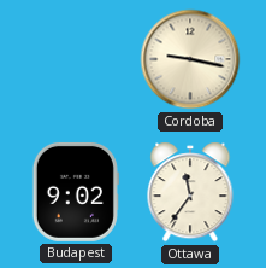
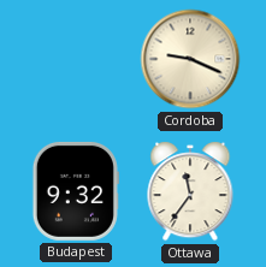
Cordoba: 9:17 -> 9:19 (190, 59)
Budapest: 9:02 -> 9:32 (76, 191)
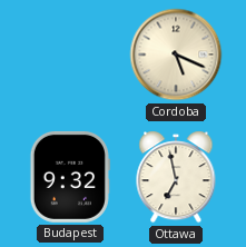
Cordoba: 9:19 -> 5:19 (176, 55)
Ottawa: 11:36 -> 6:58 (176, 177)
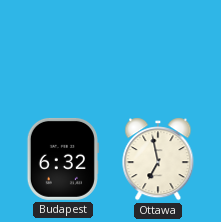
Cordoba: 5:19 -> none (176, 55)
Budapest: 9:32 -> 6:32 (63, 159)
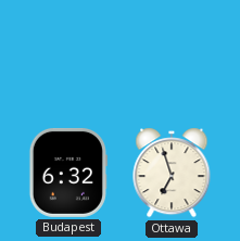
Ottawa: 6:58 -> 6:57 (172, 173)
